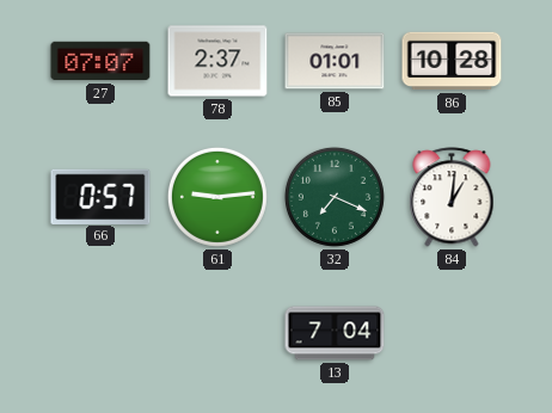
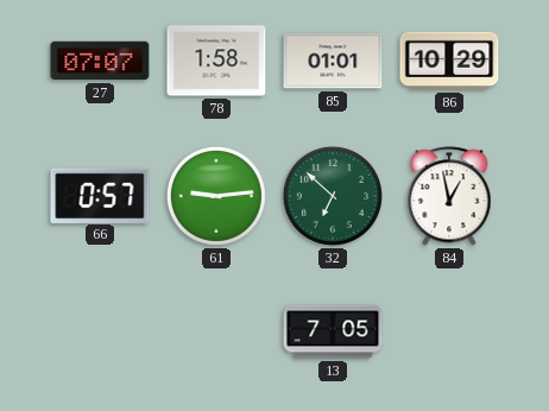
78: 2:37 -> 1:58 (216, 61)
86: 10:28 -> 10:29 (449, 61)
32: 7:19 -> 6:52 (333, 196)
84: 1:01 -> 12:58 (449, 196)
13: 7:04 -> 7:05 (333, 331)
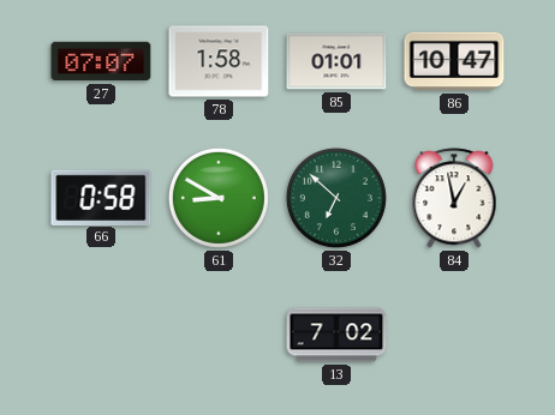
86: 10:29 -> 10:47 (454, 61)
66: 0:57 -> 0:58 (101, 197)
61: 9:14 -> 8:50 (219, 198)
13: 7:05 -> 7:02 (336, 335)
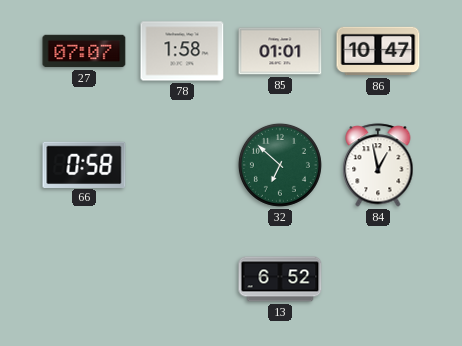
61: 8:50 -> none (219, 198)
13: 7:02 -> 6:52 (280, 279)
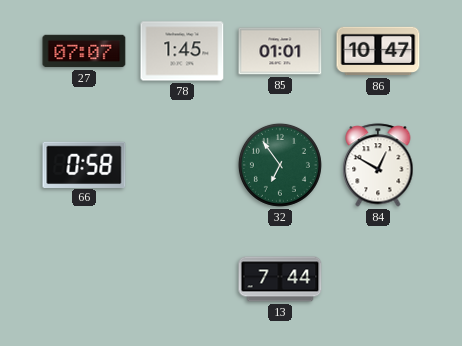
78: 1:58 -> 1:45 (182, 51)
32: 6:52 -> 6:54 (280, 165)
84: 12:58 -> 12:50 (378, 165)
13: 6:52 -> 7:44 (280, 279)
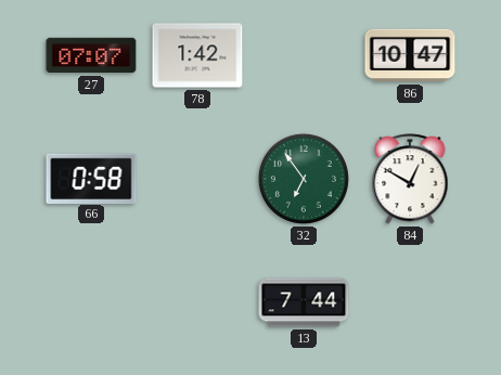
78: 1:45 -> 1:42 (197, 55)
85: 01:01 -> none (280, 51)
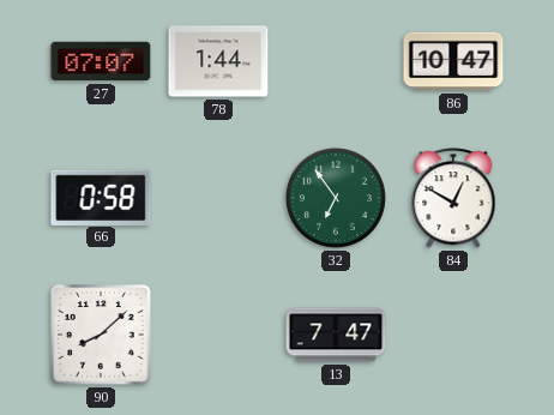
78: 1:42 -> 1:44 (218, 61)
90: none -> 8:08 (101, 335)
13: 7:44 -> 7:47 (336, 335)
